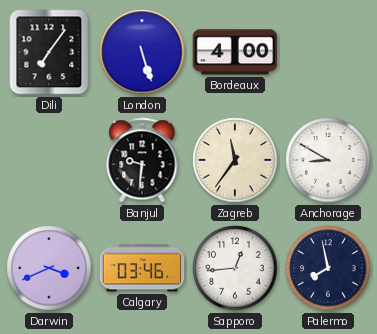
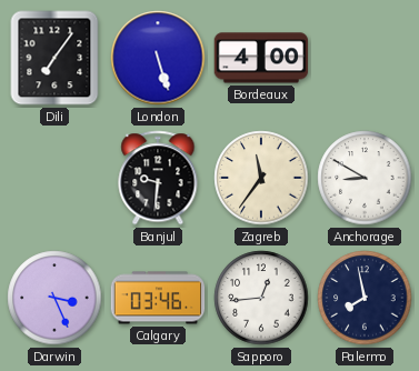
Darwin: 3:41 -> 3:26 (54, 298)
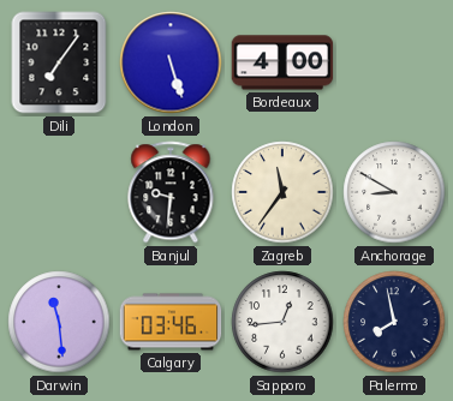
Darwin: 3:26 -> 11:29 (59, 322)
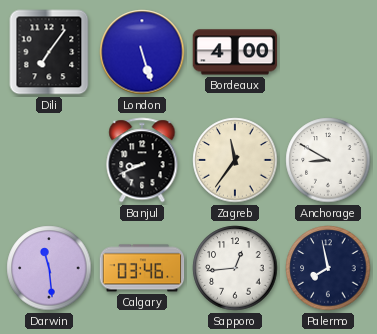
Banjul: 9:31 -> 8:41 (142, 160)
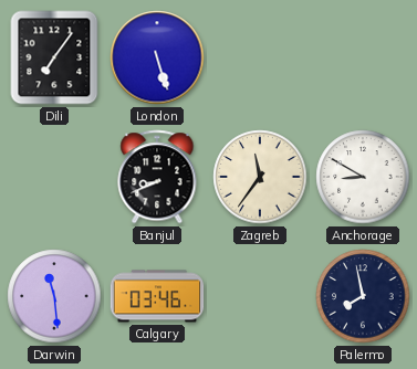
Bordeaux: 4:00 -> none (235, 52)
Sapporo: 12:44 -> none (235, 268)
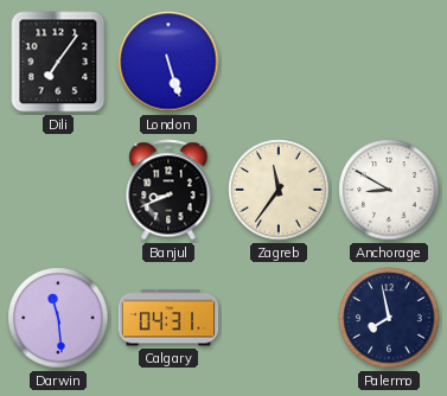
Calgary: 03:46 -> 04:31 (168, 318)
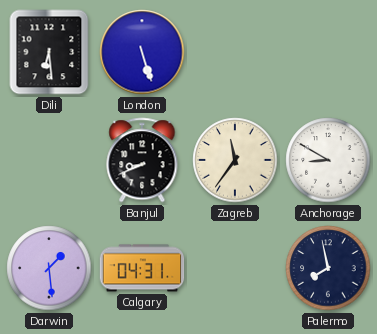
Dili: 7:06 -> 6:29 (49, 52)
Darwin: 11:29 -> 1:29 (49, 268)
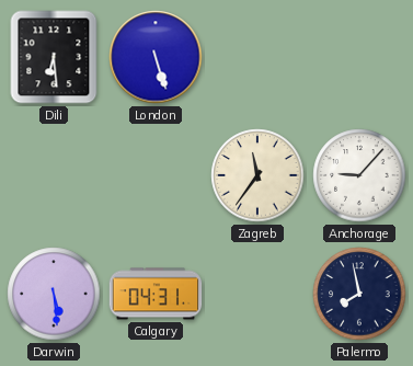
Banjul: 8:41 -> none (142, 160)
Anchorage: 8:50 -> 9:07 (359, 175)
Darwin: 1:29 -> 5:29 (54, 294)
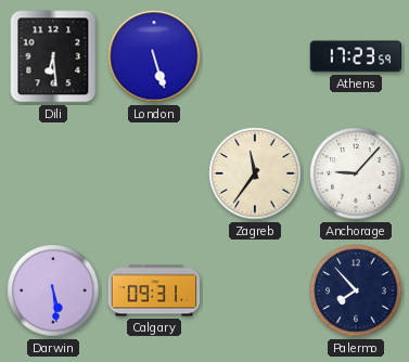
Athens: none -> 17:23 (356, 56)
Calgary: 04:31 -> 09:31 (154, 290)
Palermo: 7:58 -> 7:53 (356, 290)
